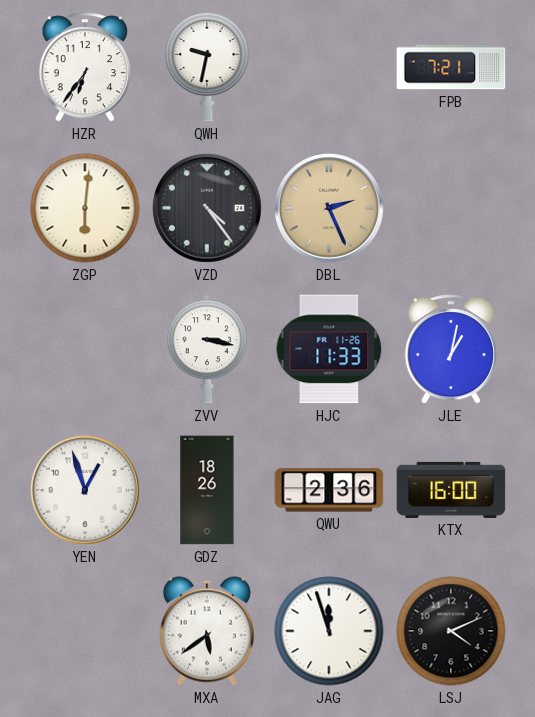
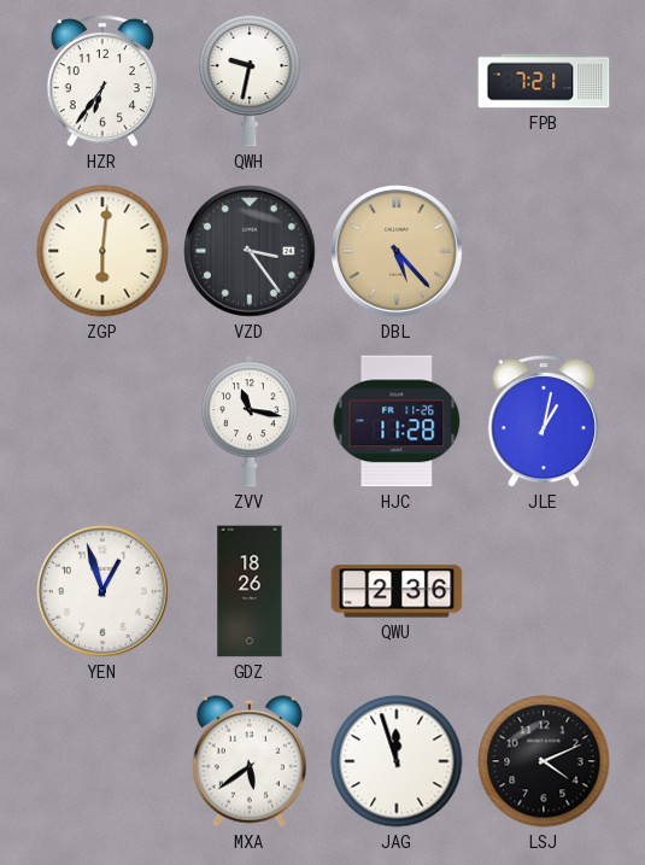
VZD: 4:24 -> 3:24 (251, 252)
DBL: 2:26 -> 5:23 (398, 252)
ZVV: 3:17 -> 11:17 (250, 421)
HJC: 11:33 -> 11:28 (397, 421)
KTX: 16:00 -> none (451, 490)
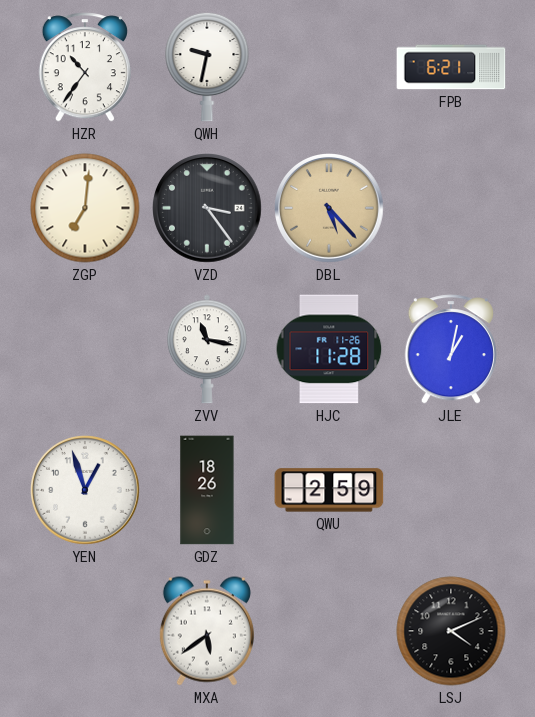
HZR: 6:36 -> 10:36 (85, 67)
FPB: 7:21 -> 6:21 (451, 67)
ZGP: 6:01 -> 7:01 (85, 208)
QWU: 2:36 -> 2:59 (329, 490)
JAG: 11:57 -> none (397, 761)
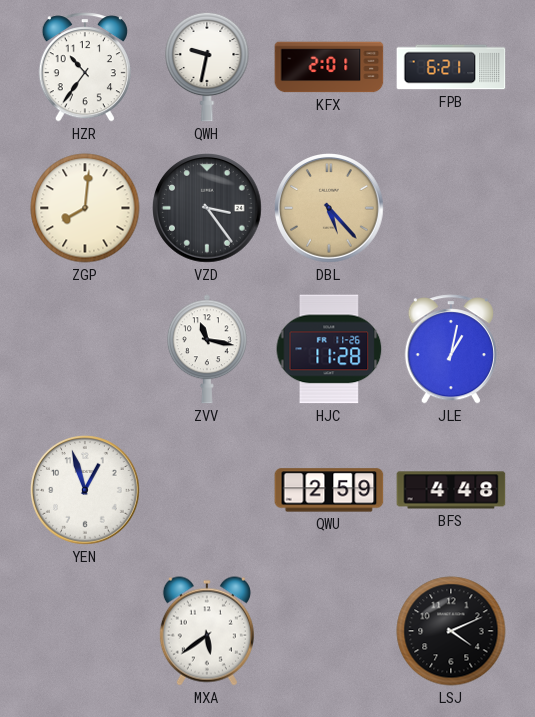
KFX: none -> 2:01 (329, 67)
ZGP: 7:01 -> 8:01 (85, 208)
GDZ: 18:26 -> none (207, 490)
BFS: none -> 4:48 (451, 490)
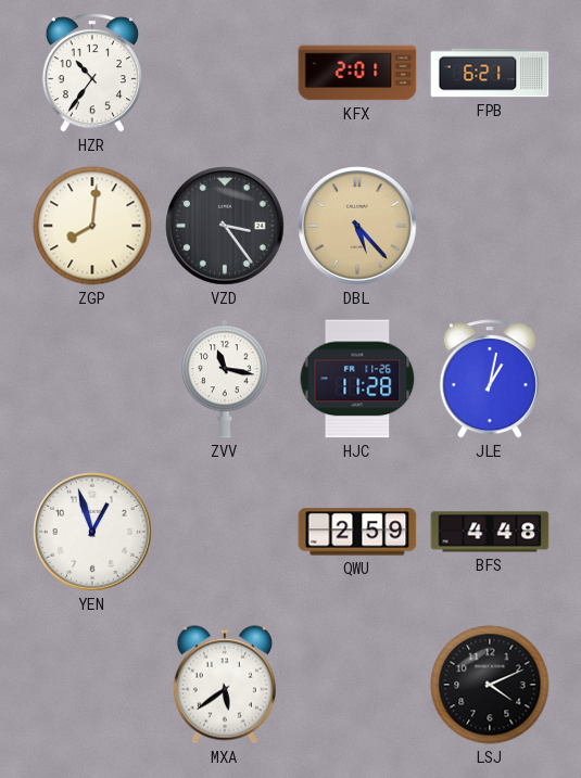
QWH: 9:32 -> none (207, 67)
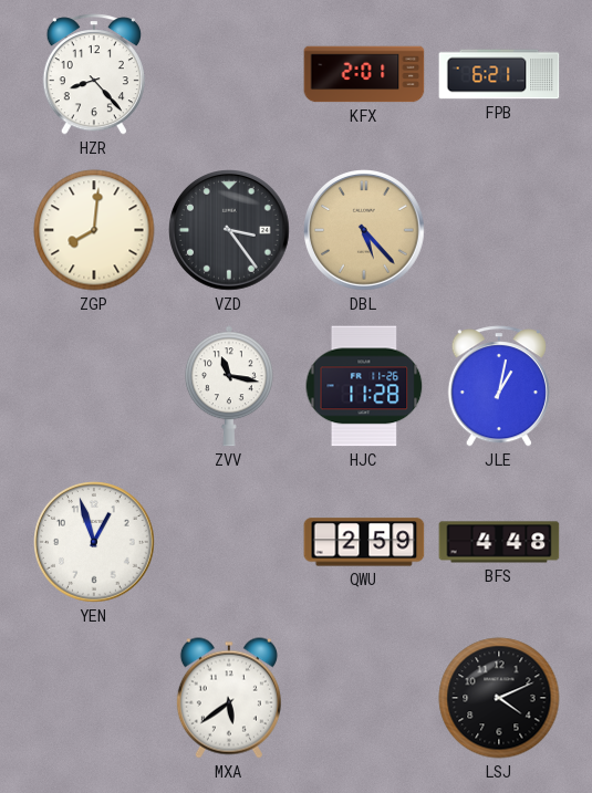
HZR: 10:36 -> 8:23 (94, 74)
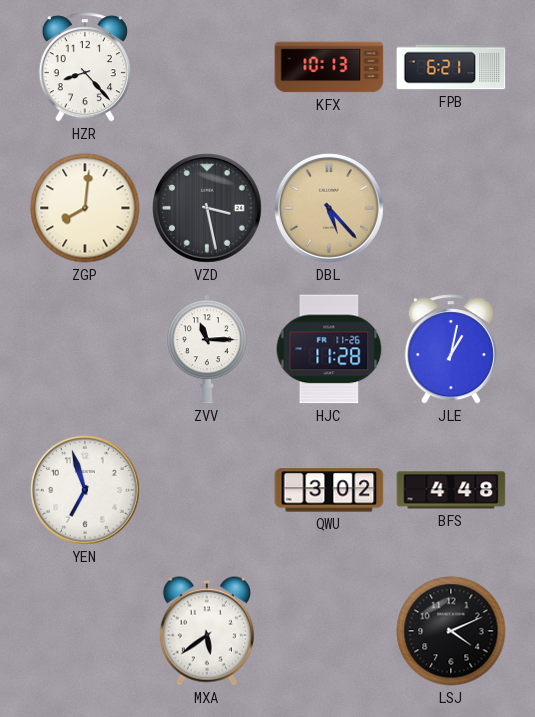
KFX: 2:01 -> 10:13 (329, 67)
VZD: 3:24 -> 3:28 (208, 209)
ZVV: 11:17 -> 11:15 (207, 349)
YEN: 12:57 -> 6:57 (86, 491)
QWU: 2:59 -> 3:02 (329, 490)
